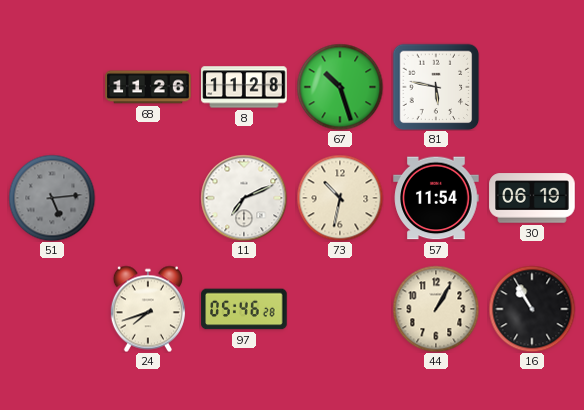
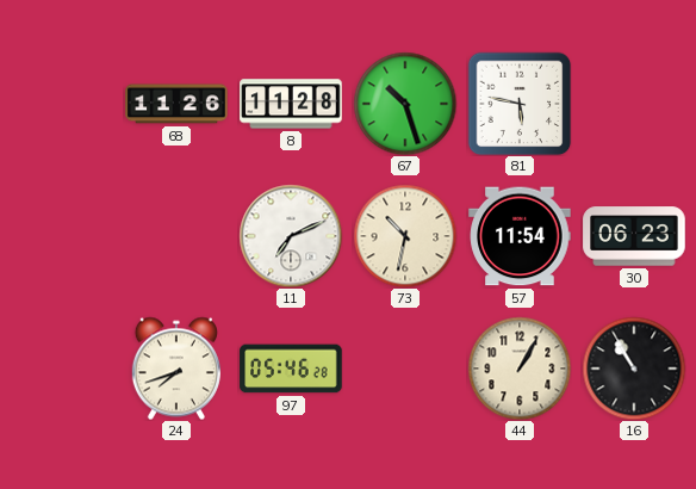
51: 5:14 -> none (52, 198)
30: 06:19 -> 06:23 (634, 236)
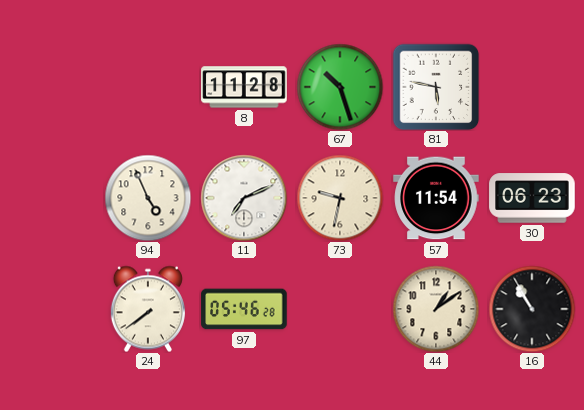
68: 11:26 -> none (176, 104)
94: none -> 4:56 (148, 198)
73: 10:32 -> 9:32 (340, 198)
24: 7:42 -> 7:39 (148, 309)
44: 1:05 -> 1:09 (436, 309)
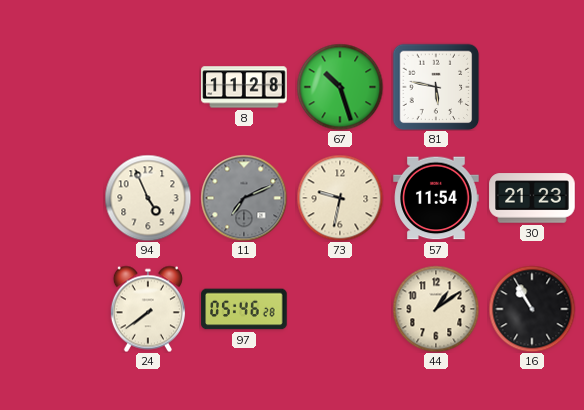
11 dial: white -> grey (244, 198)
30: 06:23 -> 21:23 (532, 198)
